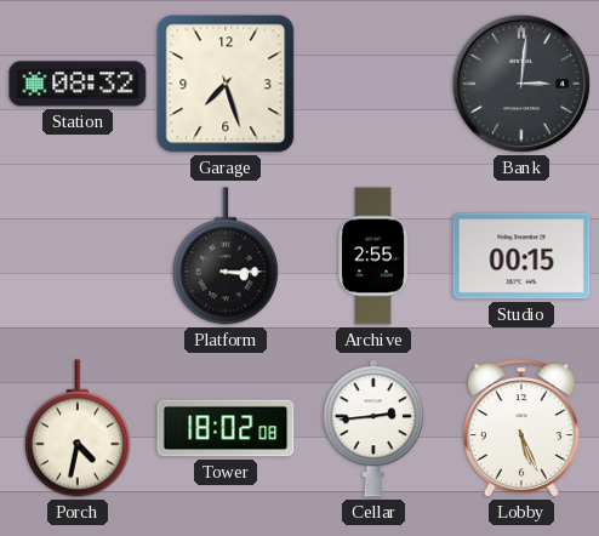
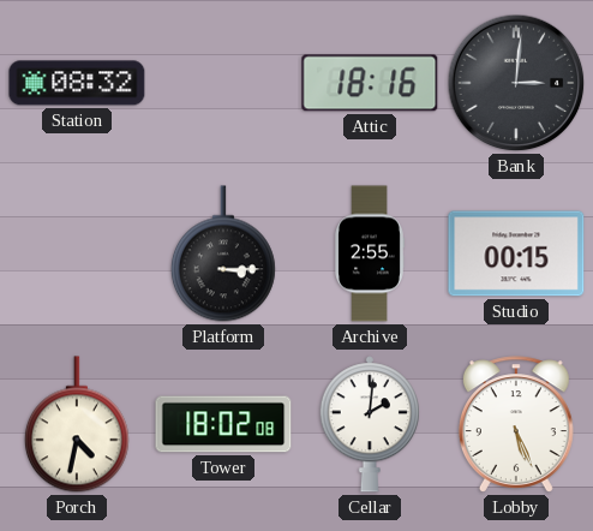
Garage: 7:27 -> none (226, 84)
Attic: none -> 18:16 (370, 83)
Cellar: 2:44 -> 2:01 (370, 424)
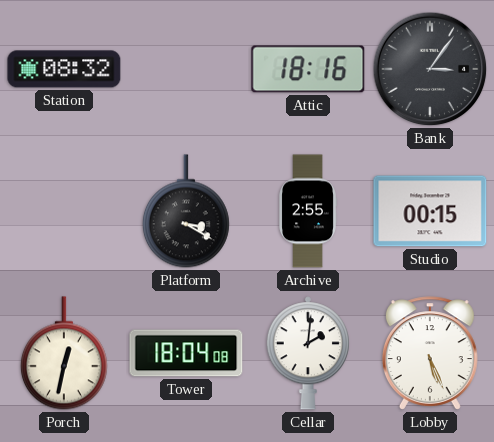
Bank: 3:01 -> 3:06 (430, 69)
Platform: 3:15 -> 3:20 (186, 211)
Porch: 4:32 -> 12:32 (64, 353)
Tower: 18:02 -> 18:04 (186, 353)
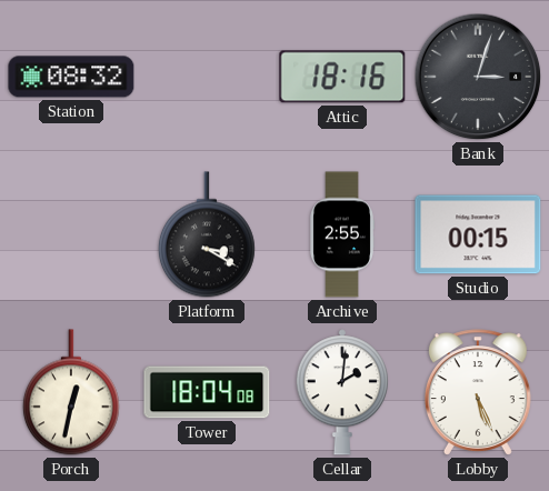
Bank: 3:06 -> 3:03 (478, 77)
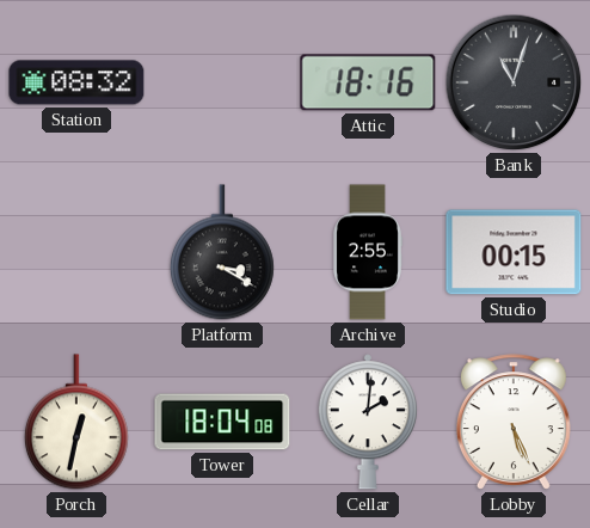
Bank: 3:03 -> 11:03 (514, 82)
